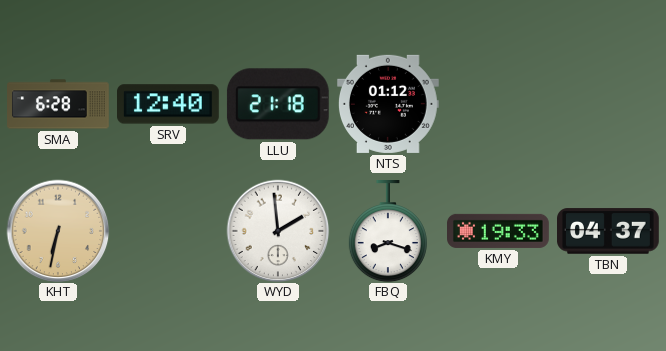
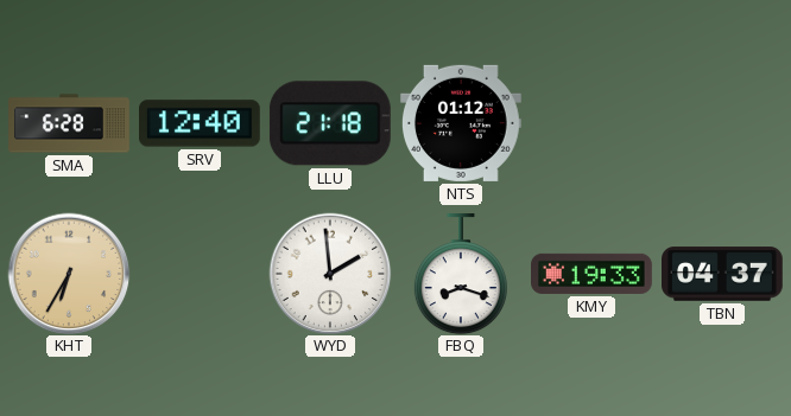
KHT: 6:32 -> 6:35 (69, 274)
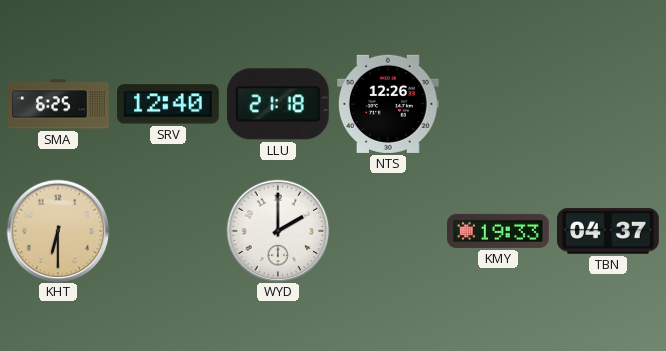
SMA: 6:28 -> 6:25 (58, 104)
NTS: 01:12 -> 12:26 (389, 104)
KHT: 6:35 -> 6:30 (58, 231)
WYD: 1:59 -> 2:00 (278, 231)
FBQ: 8:18 -> none (461, 275)
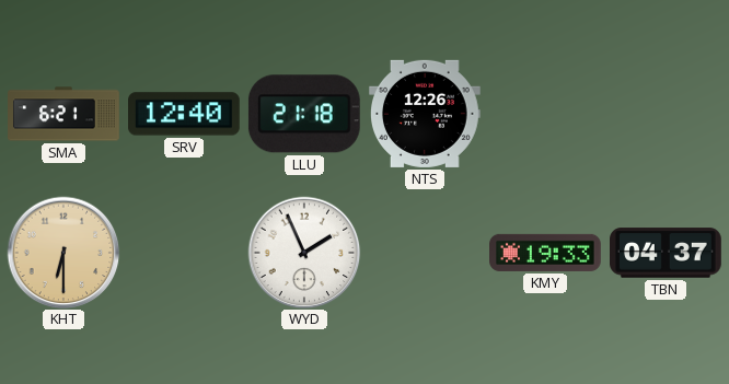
SMA: 6:25 -> 6:21 (63, 114)
WYD: 2:00 -> 1:56 (304, 253)
